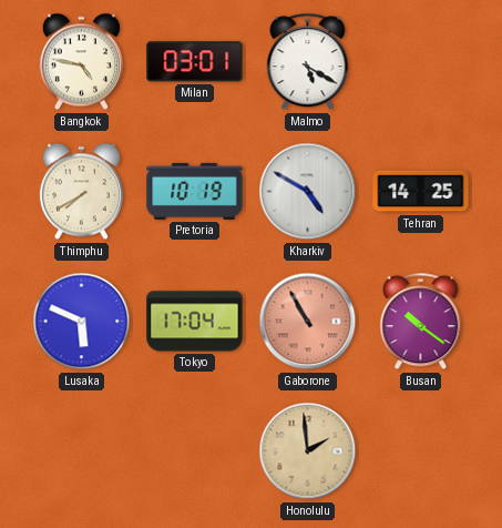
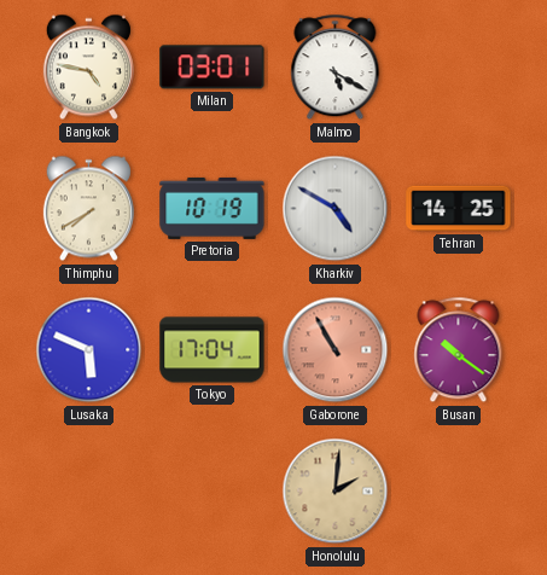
Honolulu: 1:59 -> 2:01 (336, 492)
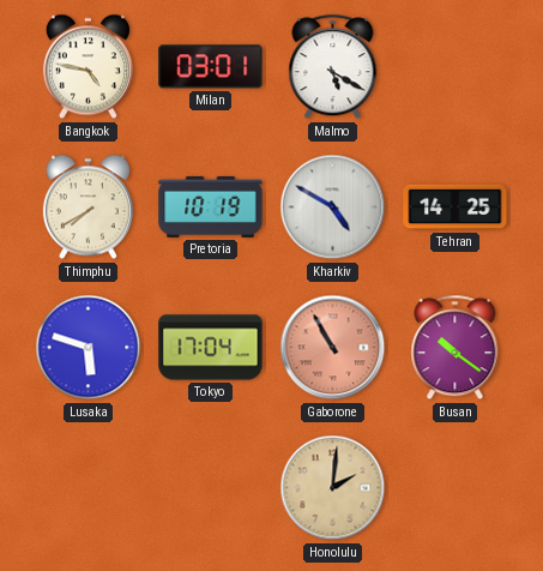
Lusaka: 5:49 -> 5:48 (89, 348)
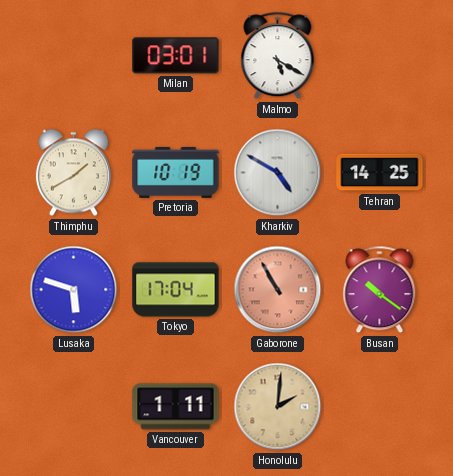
Bangkok: 4:47 -> none (88, 67)
Thimphu: 7:40 -> 1:40 (73, 173)
Vancouver: none -> 1:11 (176, 407)
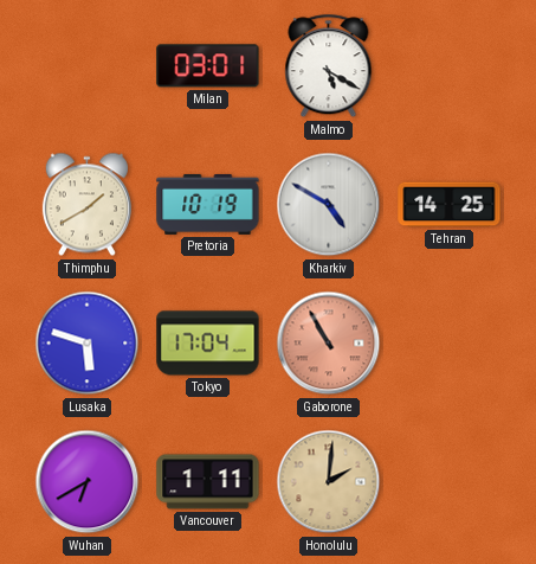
Busan: 10:21 -> none (380, 290)
Wuhan: none -> 6:40 (88, 482)
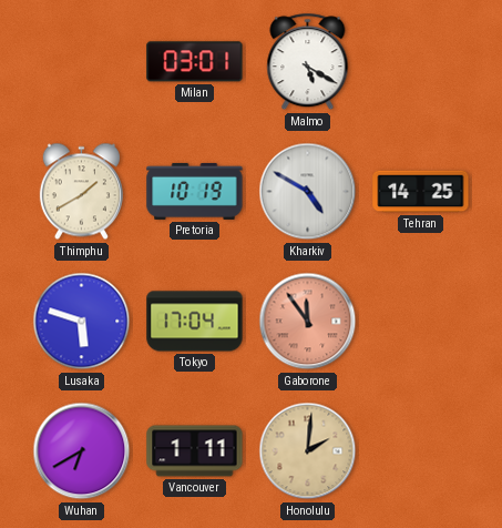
Gaborone: 10:55 -> 11:54 (308, 322)
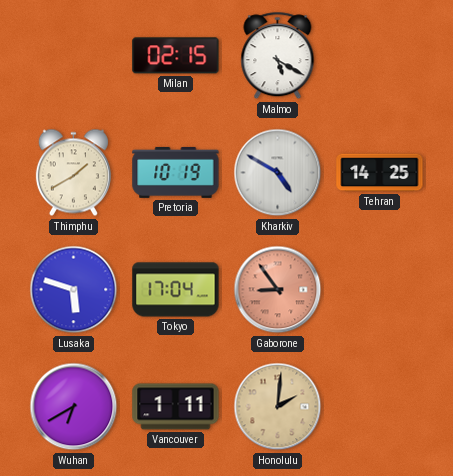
Milan: 03:01 -> 02:15 (176, 56)
Gaborone: 11:54 -> 8:54 (278, 290)
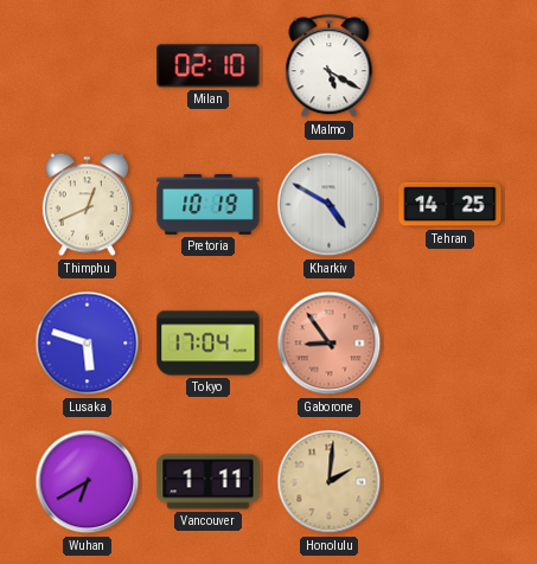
Milan: 02:15 -> 02:10 (209, 66)
Thimphu: 1:40 -> 12:41 (87, 205)
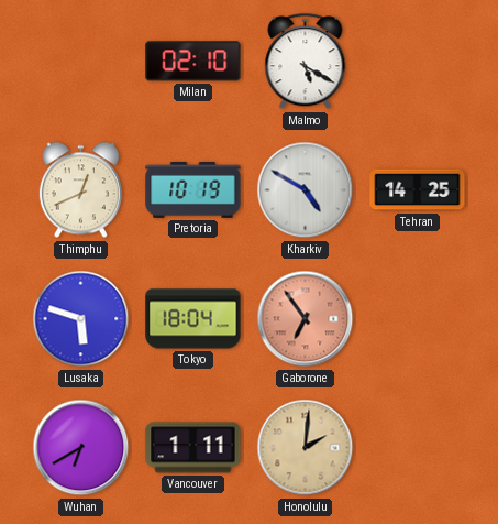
Tokyo: 17:04 -> 18:04 (193, 319)
Gaborone: 8:54 -> 6:54 (306, 319)
